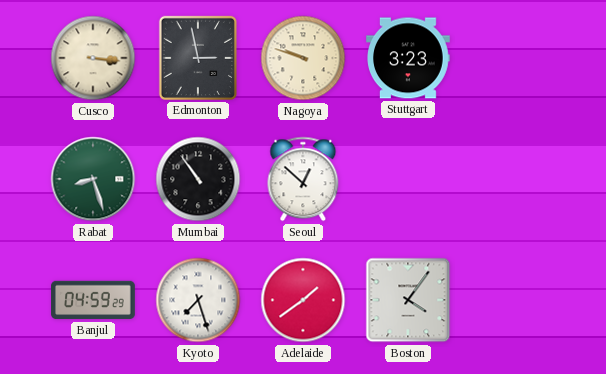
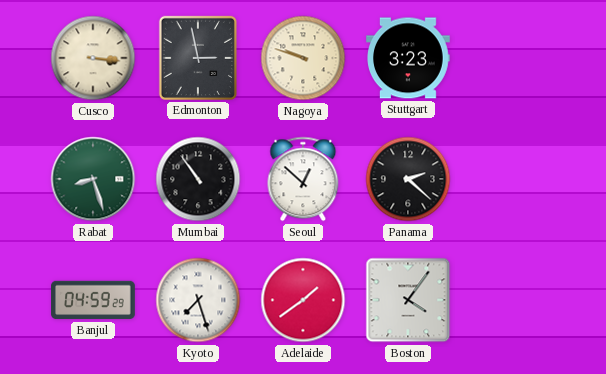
Panama: none -> 2:22 (408, 179)
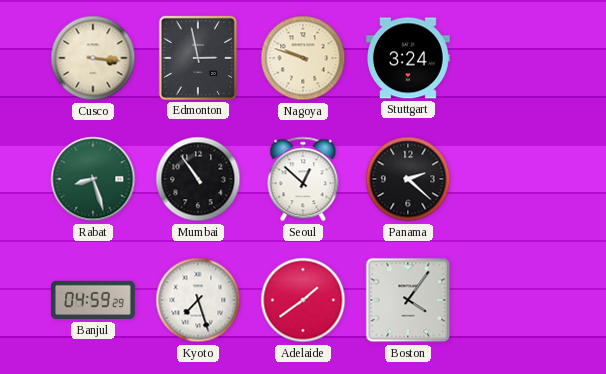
Stuttgart: 3:23 -> 3:24 (409, 58)
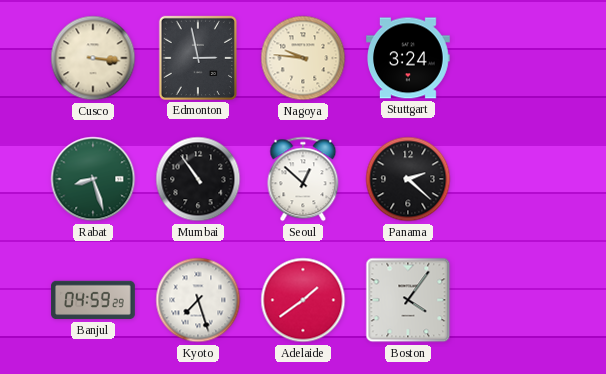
Nagoya: 9:48 -> 9:46 (303, 58)
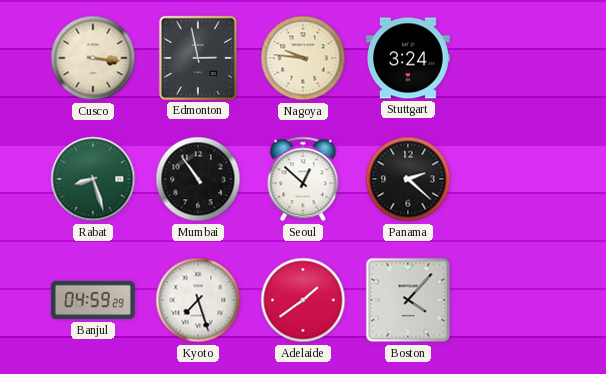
Boston: 4:06 -> 4:07 (408, 300)
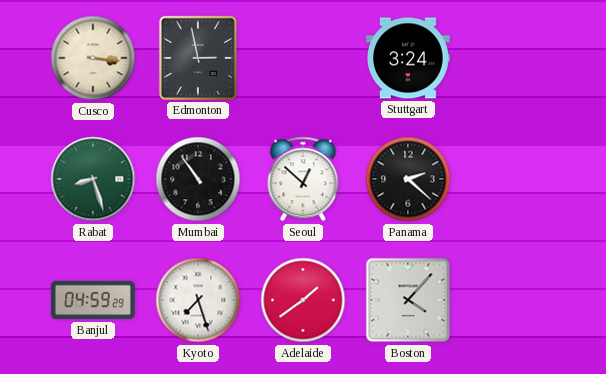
Nagoya: 9:46 -> none (303, 58)
